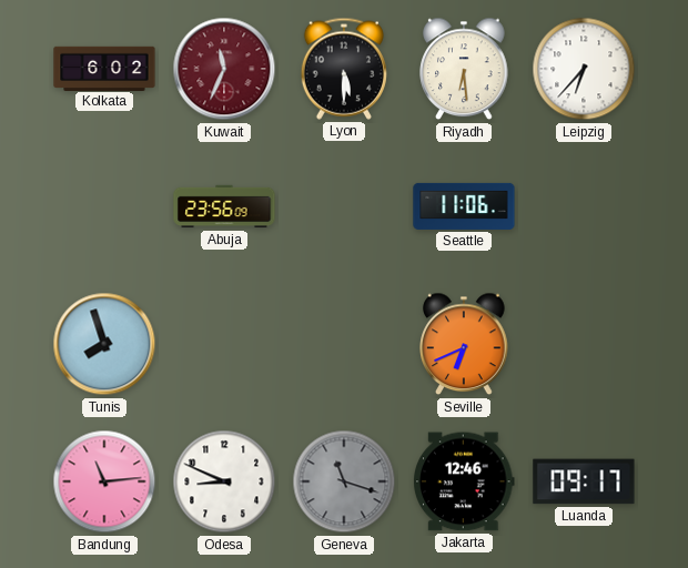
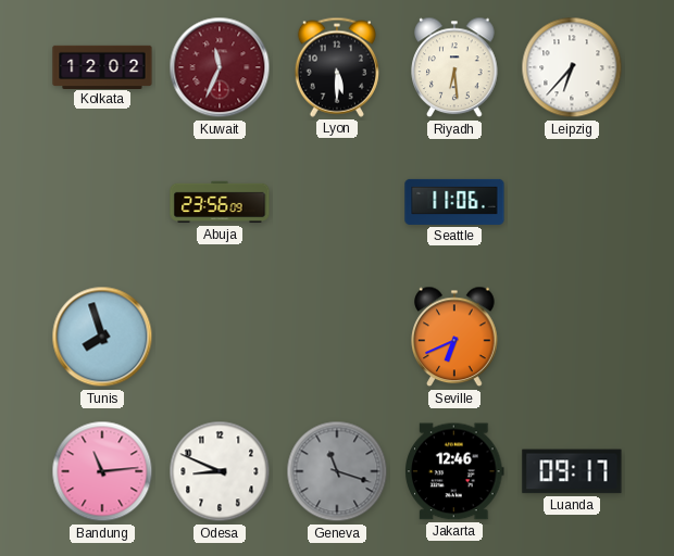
Kolkata: 6:02 -> 12:02 (102, 66)
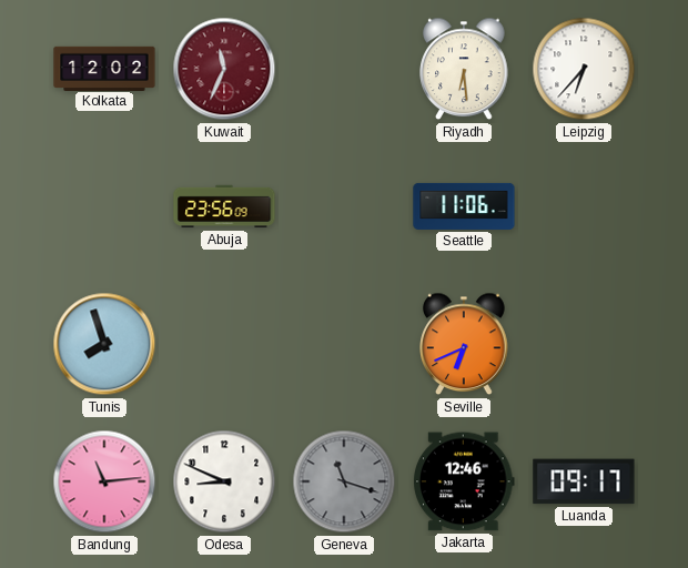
Lyon: 5:30 -> none (337, 67)
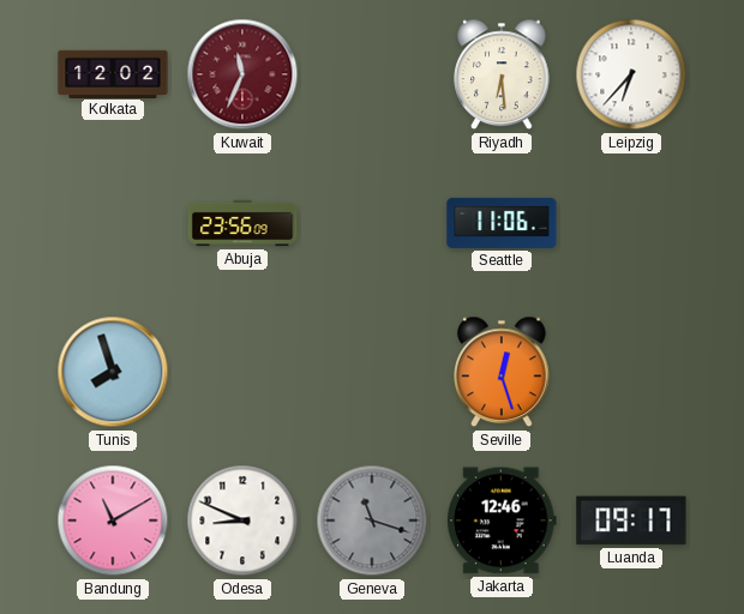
Seville: 6:41 -> 12:27 (502, 372)
Bandung: 11:14 -> 11:10 (113, 520)
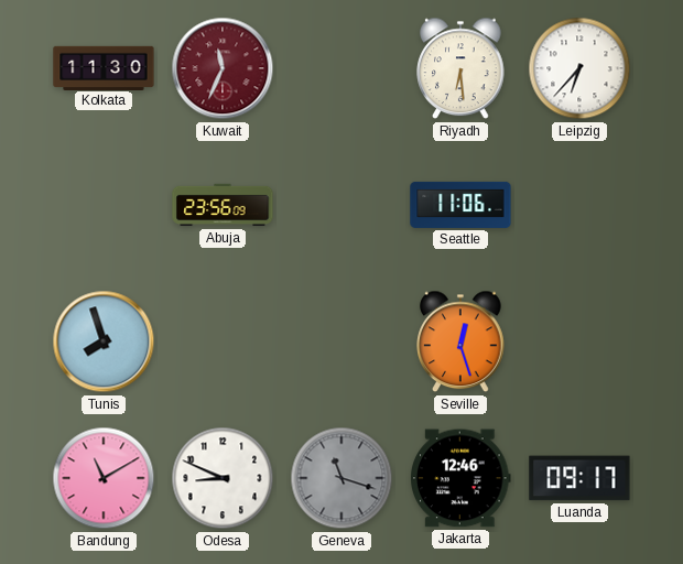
Kolkata: 12:02 -> 11:30 (104, 67)
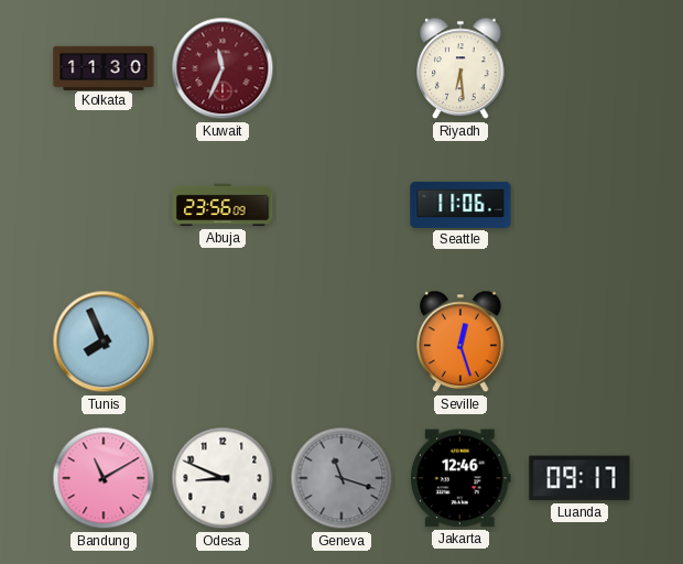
Leipzig: 6:37 -> none (579, 68)
Tunis: 7:57 -> 7:56 (104, 341)
